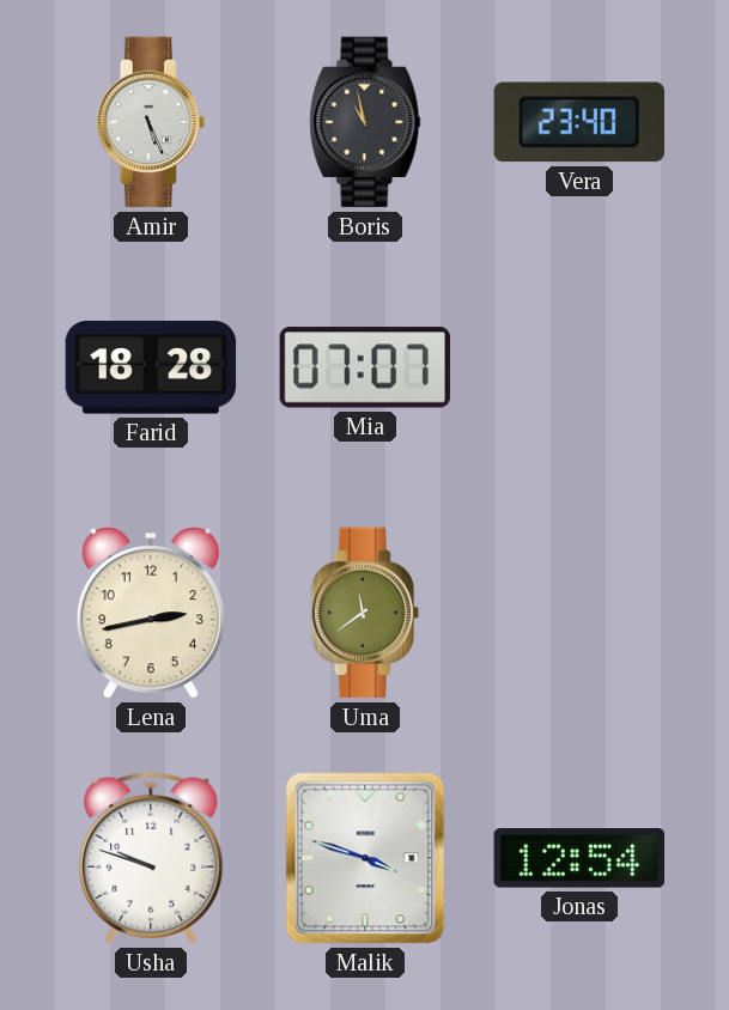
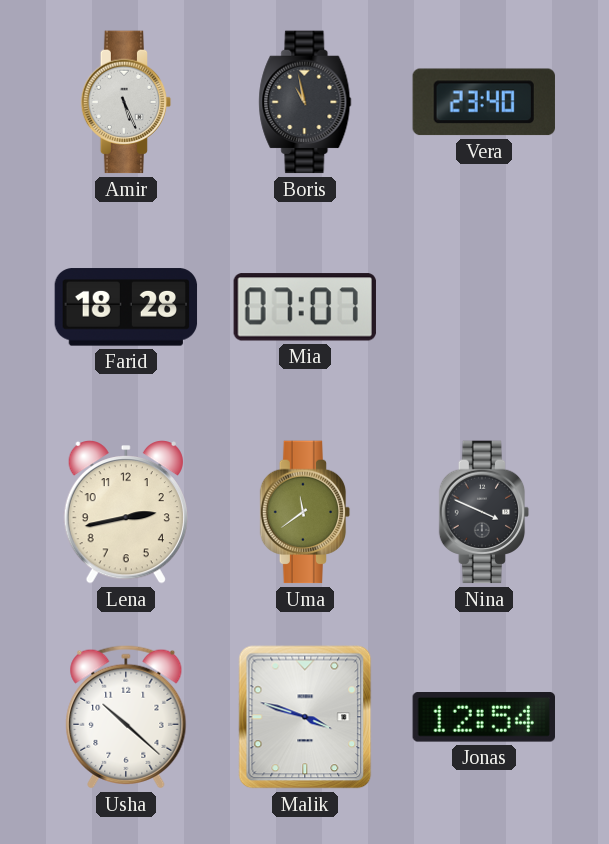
Nina: none -> 3:49 (484, 512)
Usha: 9:48 -> 10:22 (126, 717)
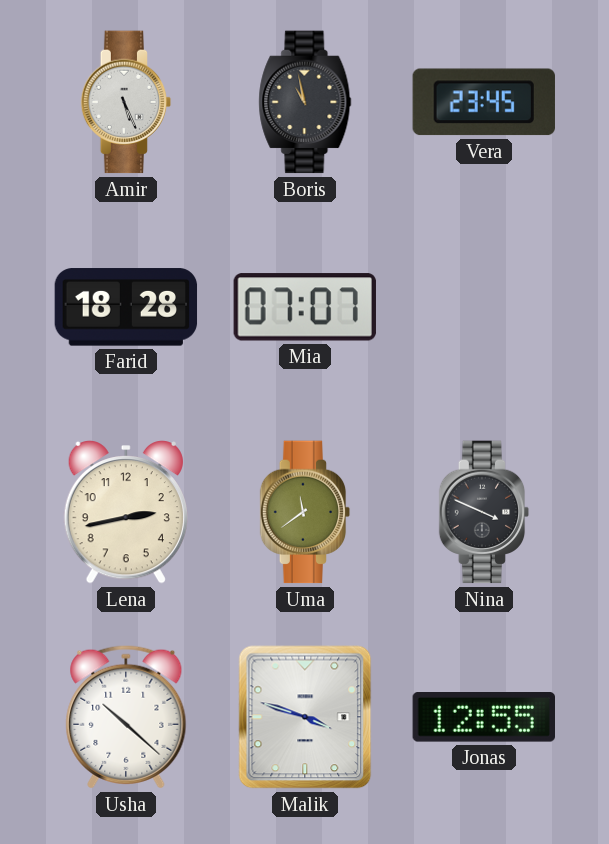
Vera: 23:40 -> 23:45 (484, 102)
Jonas: 12:54 -> 12:55 (483, 718)
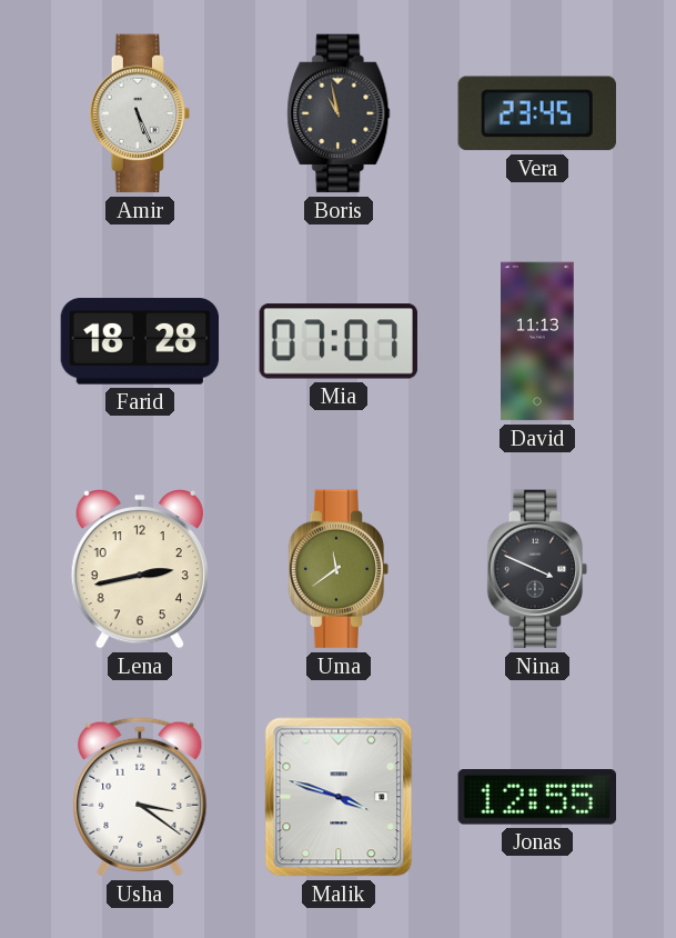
David: none -> 11:13 (537, 341)
Usha: 10:22 -> 3:21 (140, 797)
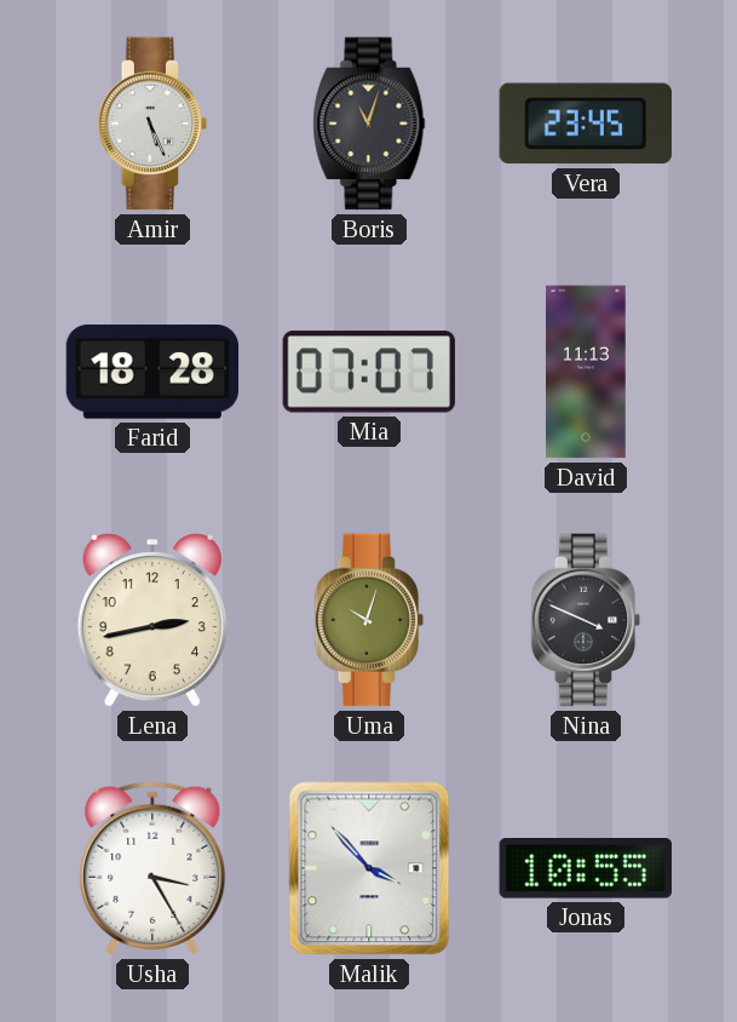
Boris: 10:58 -> 11:03 (369, 124)
Uma: 11:39 -> 10:03 (369, 620)
Usha: 3:21 -> 3:25 (152, 868)
Malik: 3:48 -> 3:53 (369, 868)
Jonas: 12:55 -> 10:55 (585, 869)
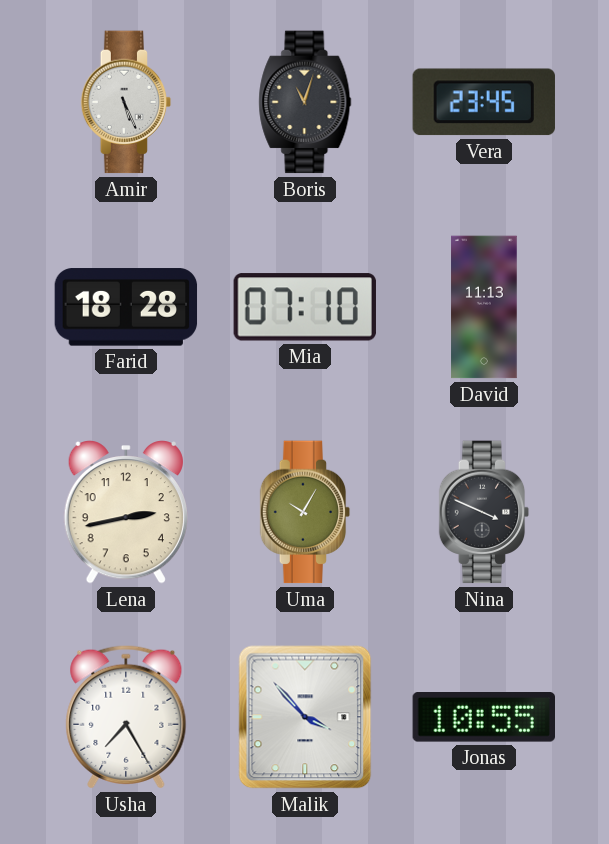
Mia: 07:07 -> 07:10 (305, 307)
Uma: 10:03 -> 10:05 (305, 512)
Usha: 3:25 -> 7:25 (126, 717)
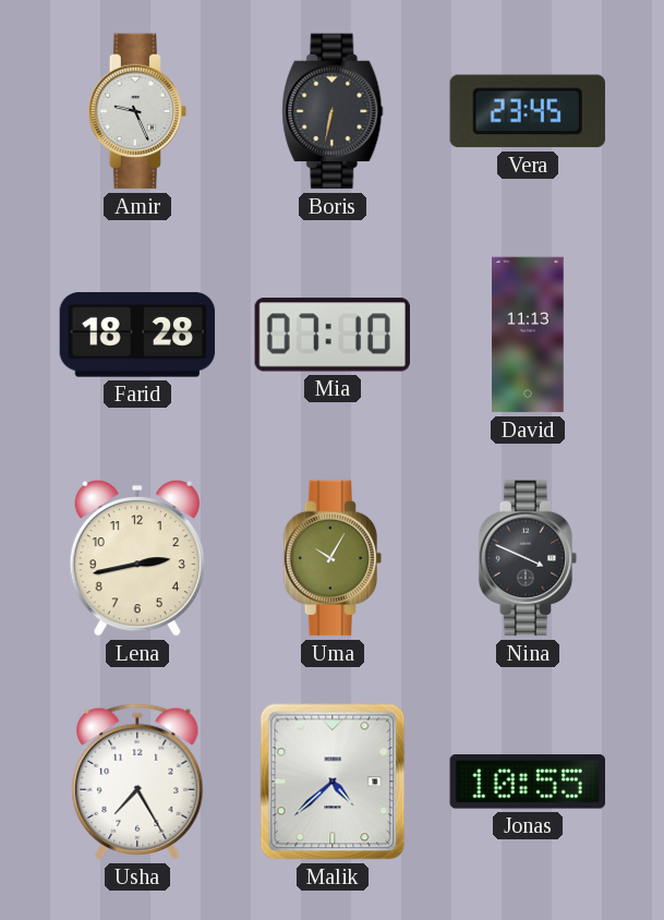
Amir: 5:26 -> 9:26 (137, 111)
Boris: 11:03 -> 6:32 (333, 111)
Malik: 3:53 -> 4:38 (333, 782)
